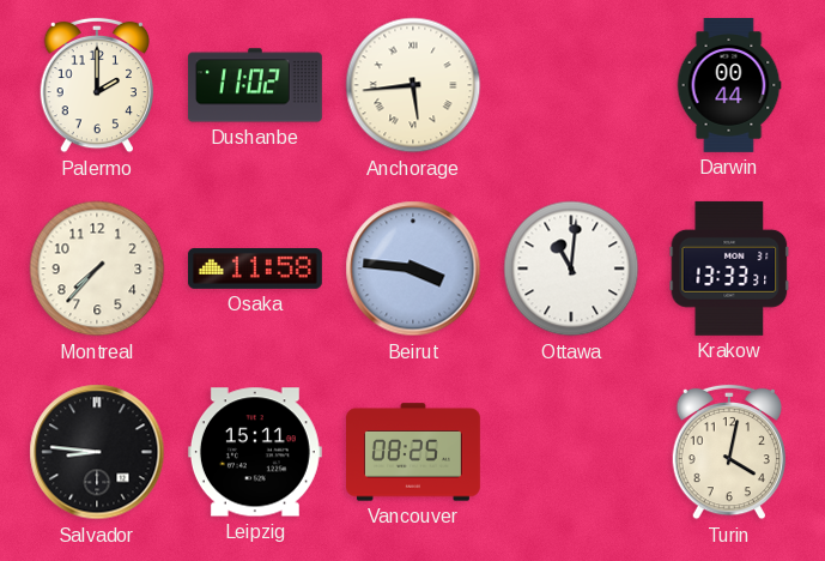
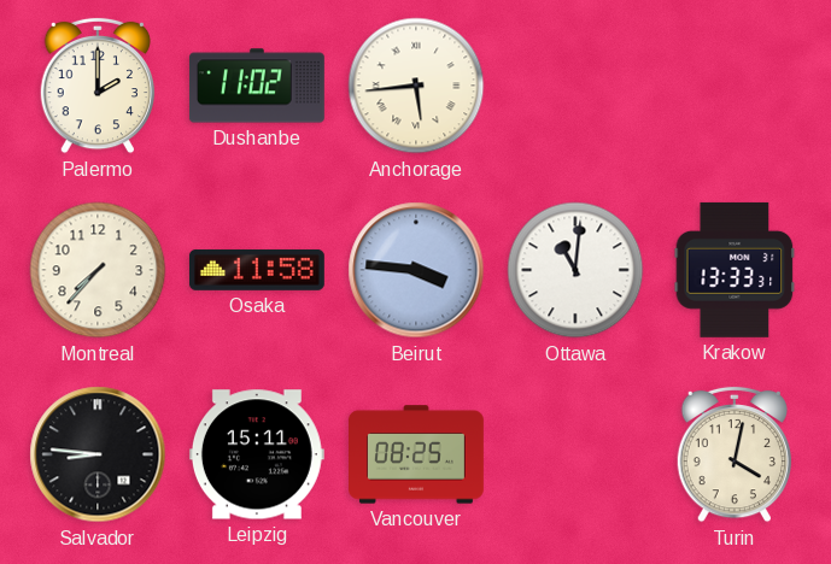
Darwin: 00:44 -> none (729, 86)
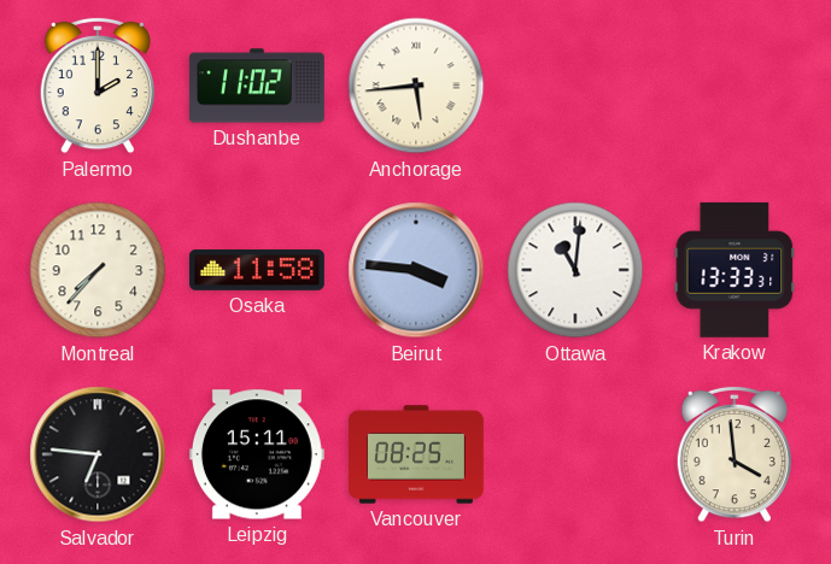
Salvador: 8:46 -> 6:46 (98, 454)
Turin: 4:02 -> 3:59 (733, 454)
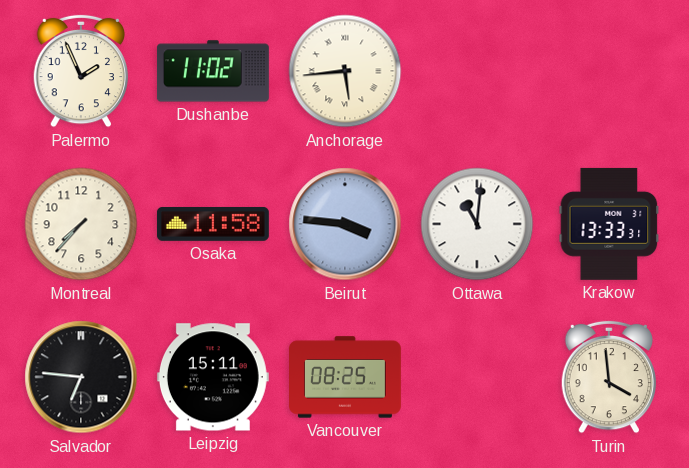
Palermo: 2:00 -> 1:56 (80, 71)
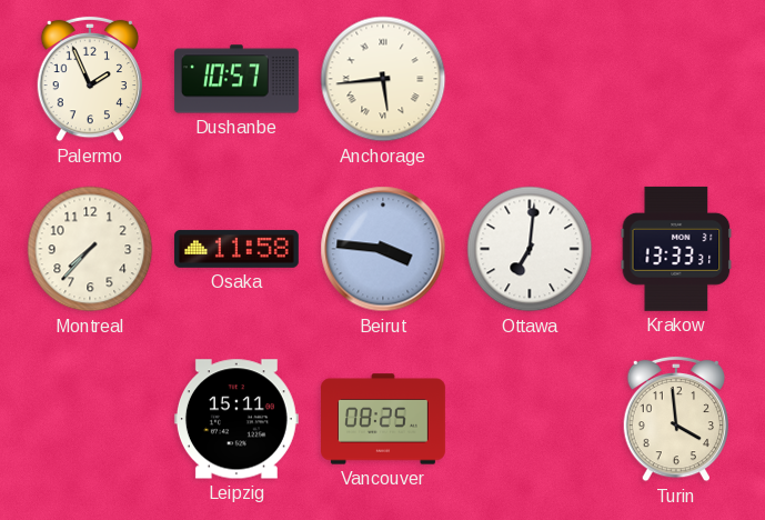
Dushanbe: 11:02 -> 10:57 (236, 79)
Ottawa: 11:01 -> 7:01 (530, 249)
Salvador: 6:46 -> none (81, 377)
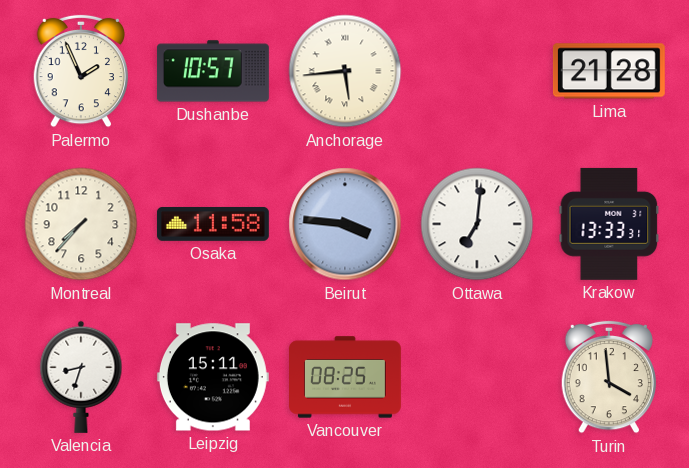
Lima: none -> 21:28 (609, 71)
Valencia: none -> 8:33 (81, 377)
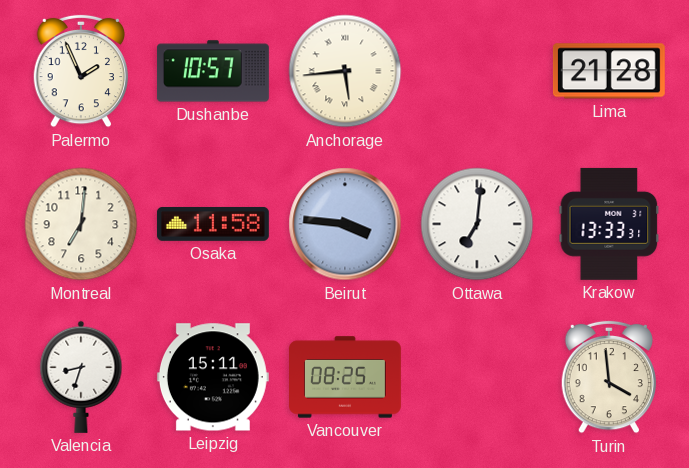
Montreal: 7:37 -> 7:01 (81, 224)
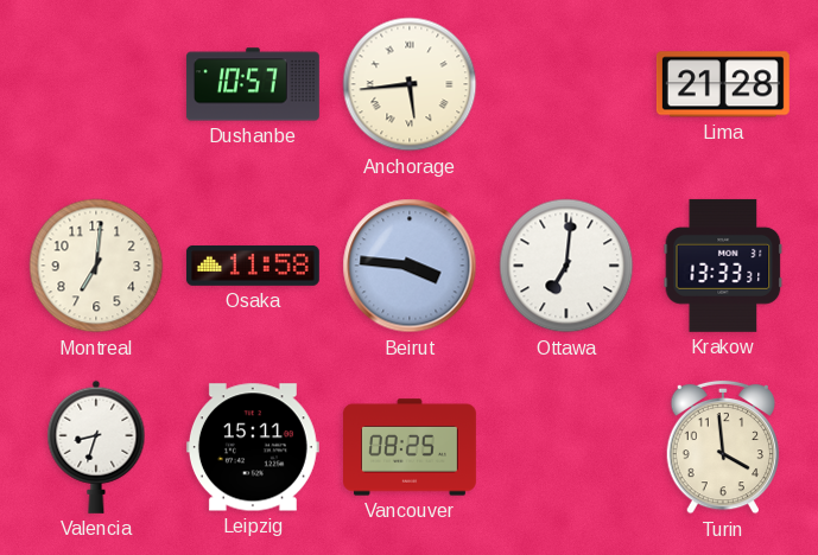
Palermo: 1:56 -> none (80, 71)
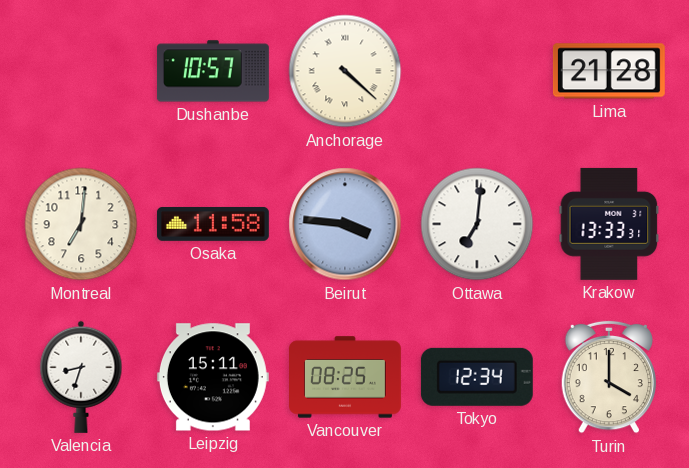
Anchorage: 5:44 -> 4:22 (345, 71)
Tokyo: none -> 12:34 (477, 377)
Turin: 3:59 -> 4:00 (608, 377)
